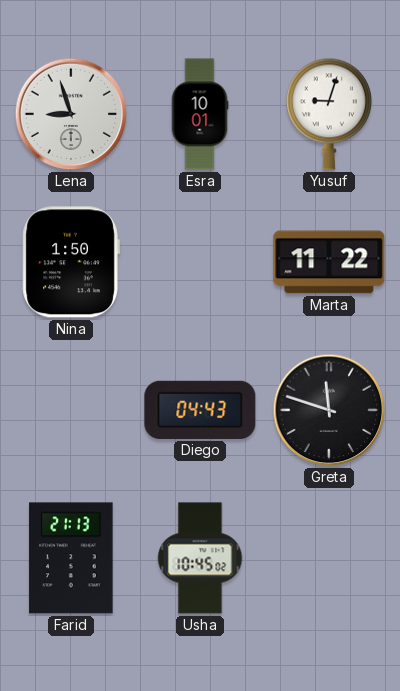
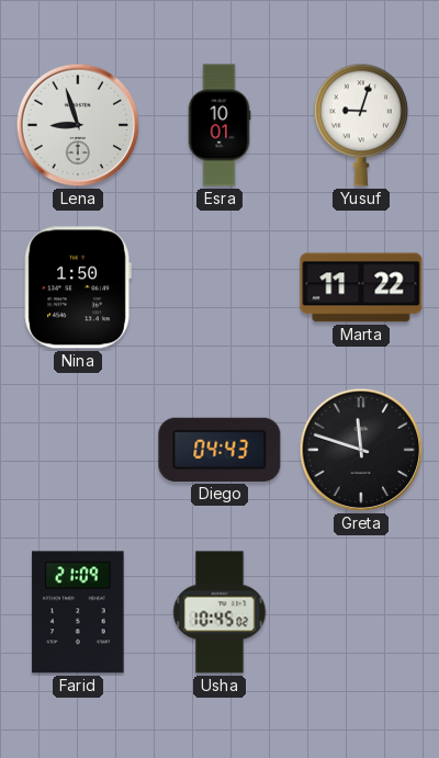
Farid: 21:13 -> 21:09 (78, 612)
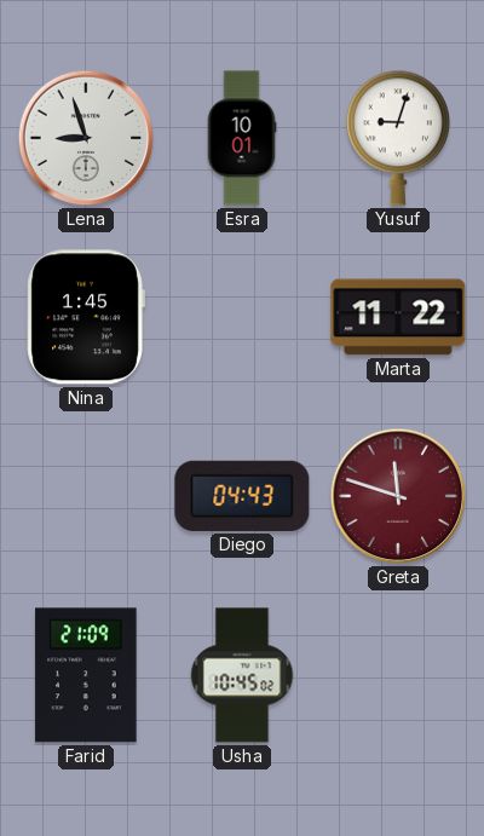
Nina: 1:50 -> 1:45 (86, 317)
Greta dial: black -> burgundy (398, 496)
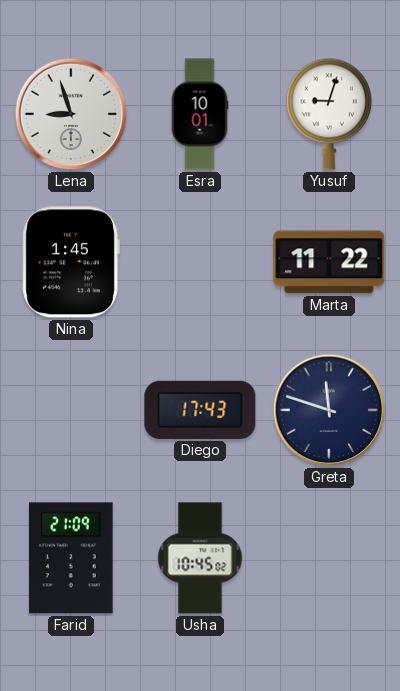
Diego: 04:43 -> 17:43 (200, 410)
Greta dial: burgundy -> navy (329, 410)
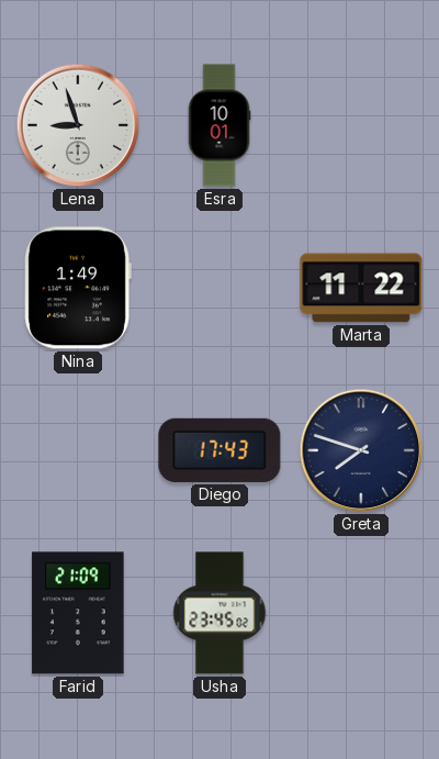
Yusuf: 9:03 -> none (329, 114)
Nina: 1:45 -> 1:49 (78, 288)
Greta: 11:48 -> 7:48 (361, 450)
Usha: 10:45 -> 23:45 (219, 613)
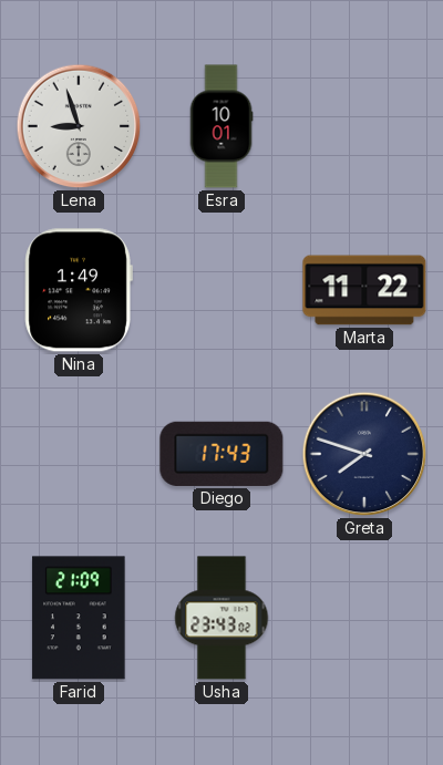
Usha: 23:45 -> 23:43 (221, 618)
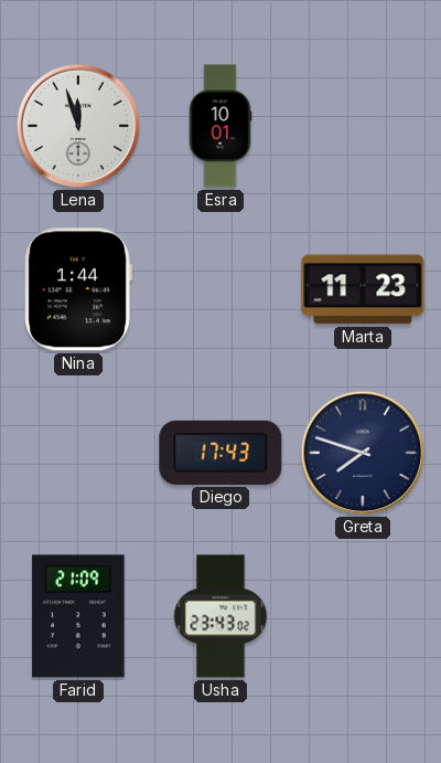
Lena: 8:57 -> 11:57 (78, 126)
Nina: 1:49 -> 1:44 (78, 289)
Marta: 11:22 -> 11:23 (363, 289)
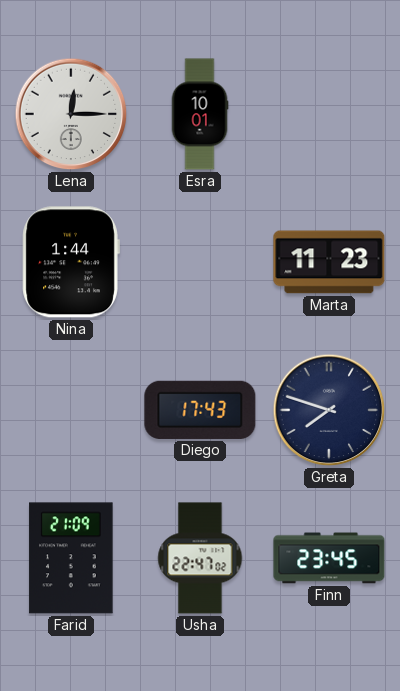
Lena: 11:57 -> 12:15 (71, 114)
Usha: 23:43 -> 22:47 (200, 558)
Finn: none -> 23:45 (329, 558)
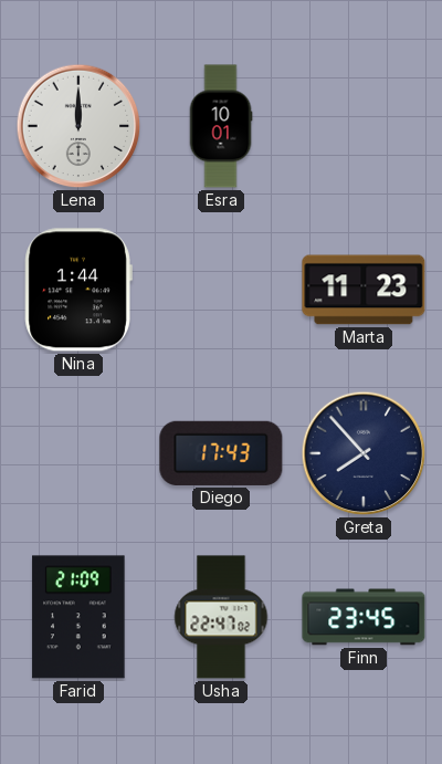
Lena: 12:15 -> 12:00 (78, 126)
Greta: 7:48 -> 7:53 (364, 453)
